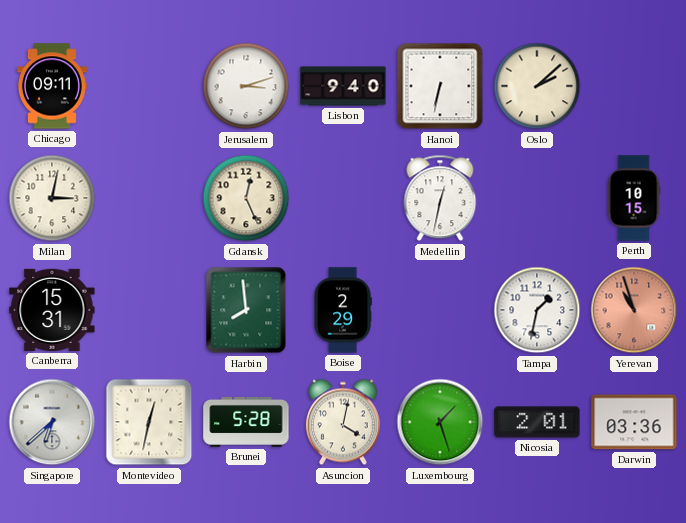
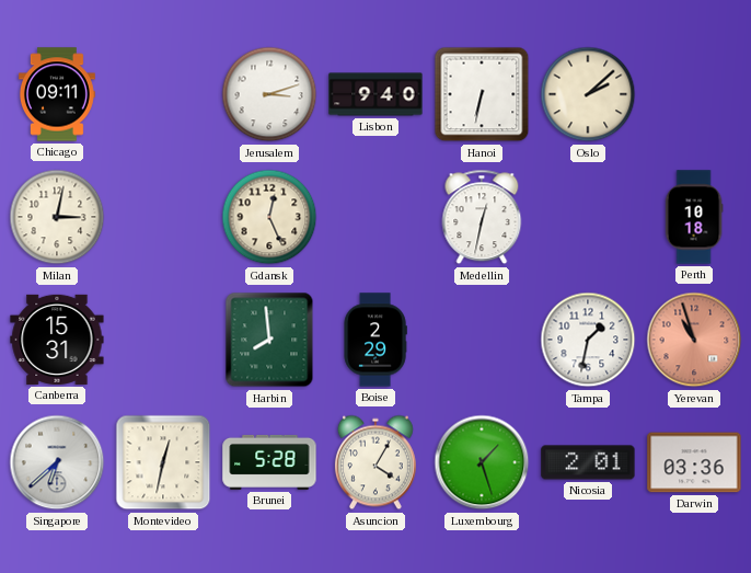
Perth: 10:15 -> 10:18 (694, 217)
Asuncion: 4:02 -> 4:05 (376, 462)
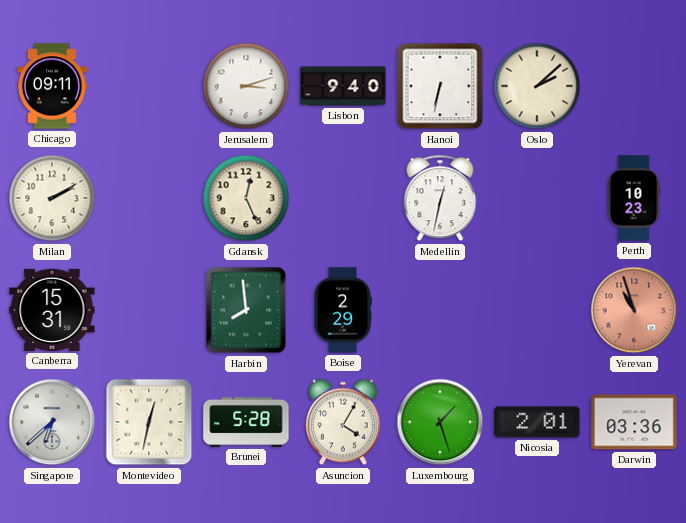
Milan: 3:02 -> 2:10 (52, 198)
Perth: 10:18 -> 10:23 (634, 198)
Tampa: 1:32 -> none (588, 340)
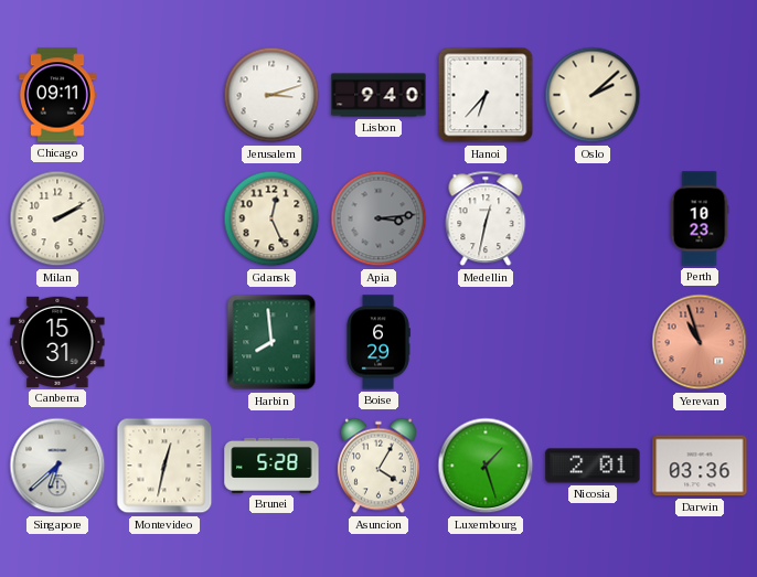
Hanoi: 6:32 -> 6:37 (486, 95)
Apia: none -> 3:14 (378, 218)
Boise: 2:29 -> 6:29 (378, 342)
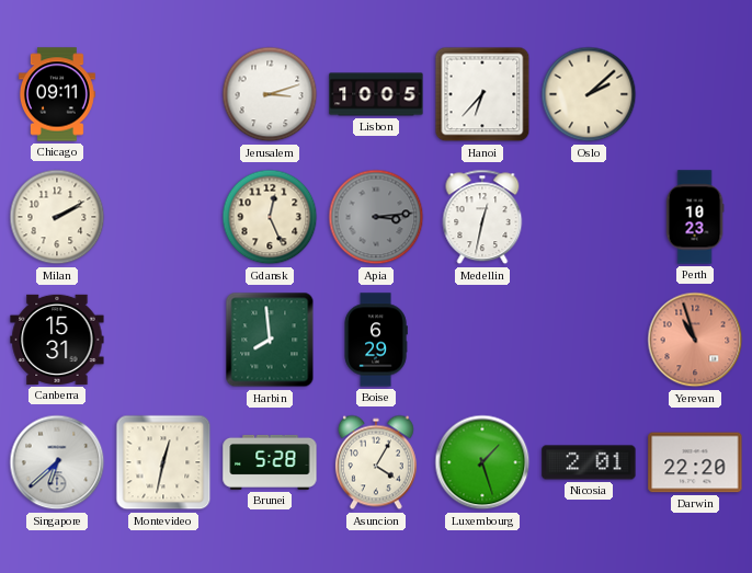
Lisbon: 9:40 -> 10:05 (376, 94)
Darwin: 03:36 -> 22:20 (695, 462)
